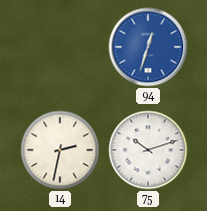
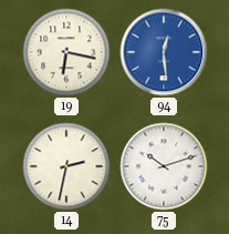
19: none -> 6:17 (66, 52)
94: 12:33 -> 12:29 (164, 52)
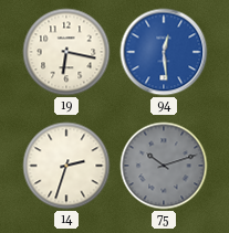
14: 2:32 -> 2:33 (66, 166)
75 dial: white -> grey (164, 166)
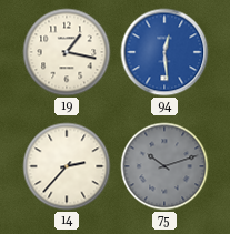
19: 6:17 -> 1:17 (67, 52)
14: 2:33 -> 2:37 (67, 166)
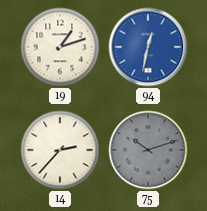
19: 1:17 -> 1:12 (60, 47)
94: 12:29 -> 12:32 (148, 47)
